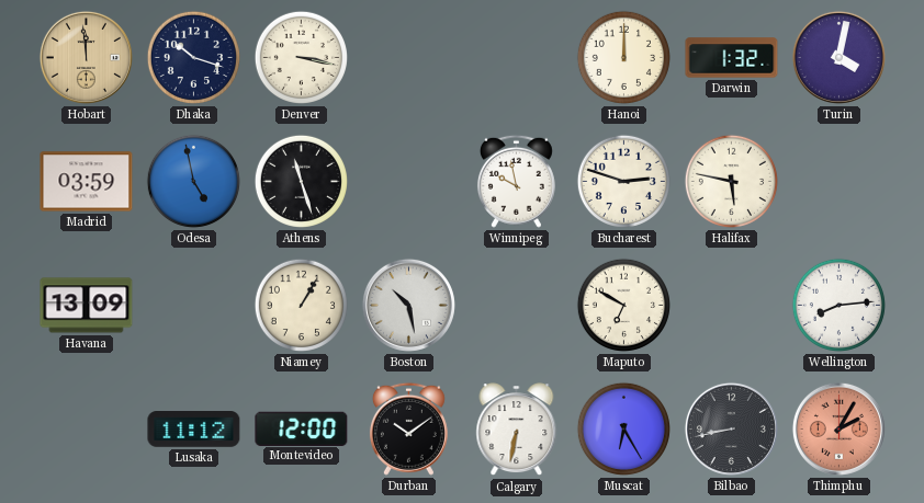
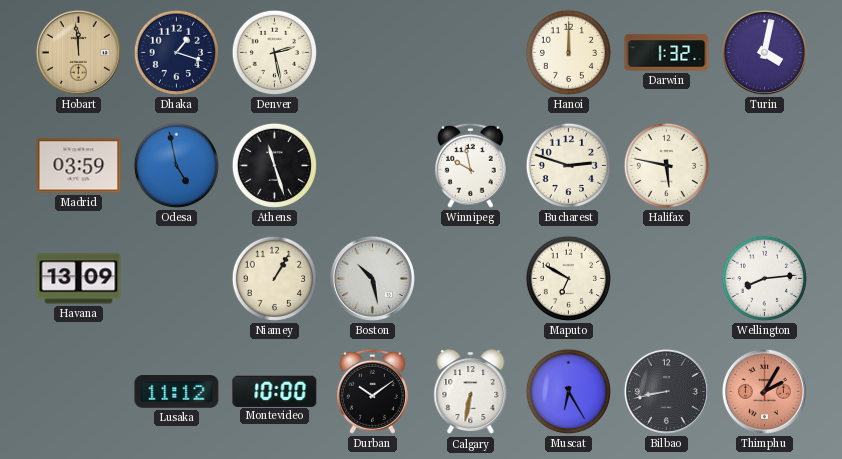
Dhaka: 10:18 -> 1:18 (176, 52)
Denver: 3:17 -> 2:28 (274, 52)
Montevideo: 12:00 -> 10:00 (275, 391)
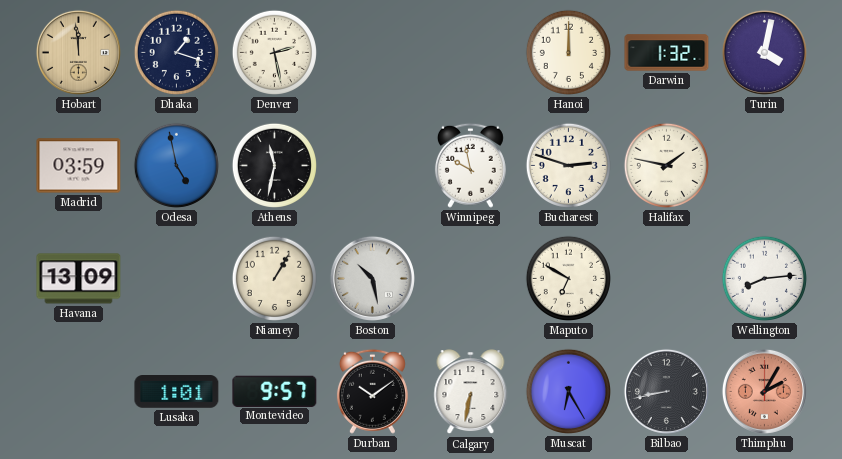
Athens: 11:27 -> 11:32 (274, 165)
Halifax: 5:47 -> 1:47 (666, 165)
Lusaka: 11:12 -> 1:01 (177, 392)
Montevideo: 10:00 -> 9:57 (275, 391)
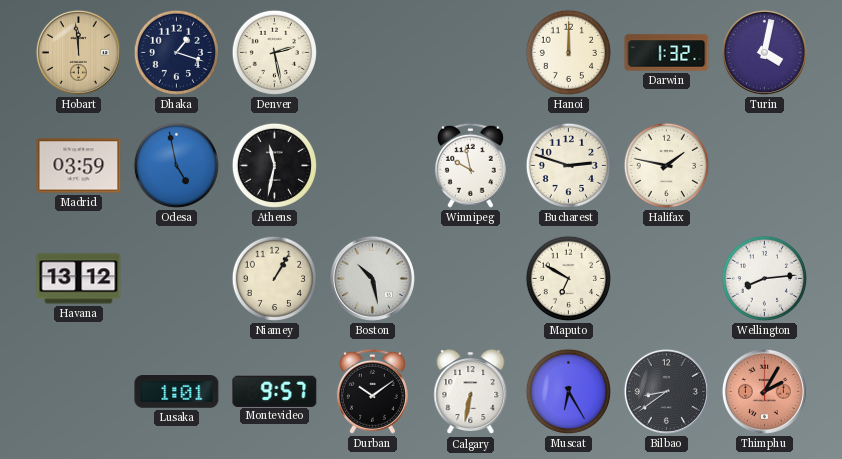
Havana: 13:09 -> 13:12 (79, 279)
Bilbao: 8:43 -> 8:39 (666, 391)
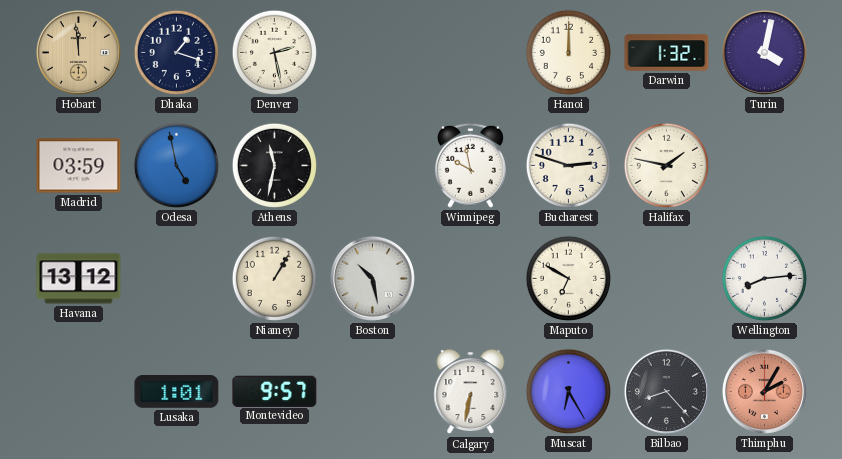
Durban: 10:09 -> none (372, 391)
Bilbao: 8:39 -> 8:23 (666, 391)
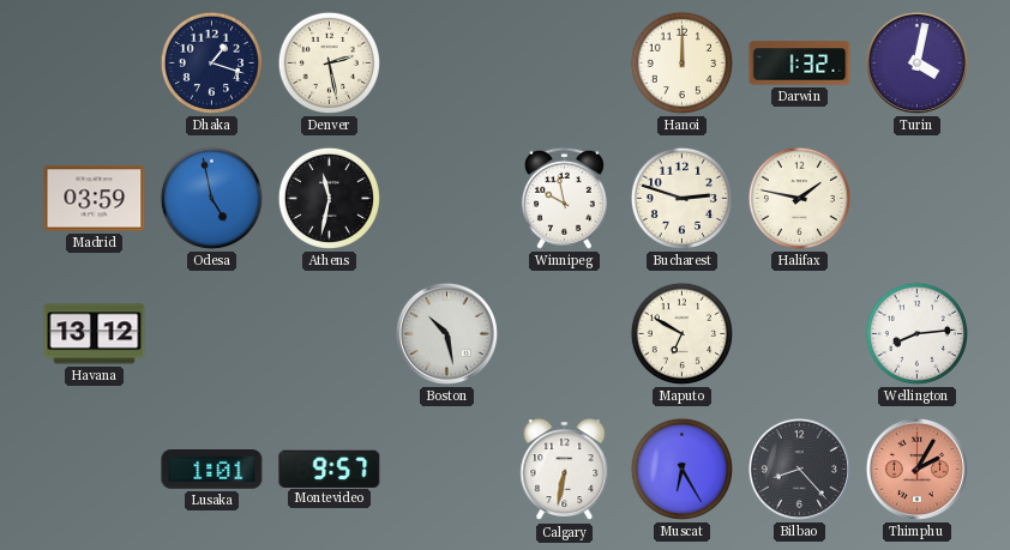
Hobart: 11:59 -> none (78, 52)
Niamey: 1:05 -> none (274, 278)
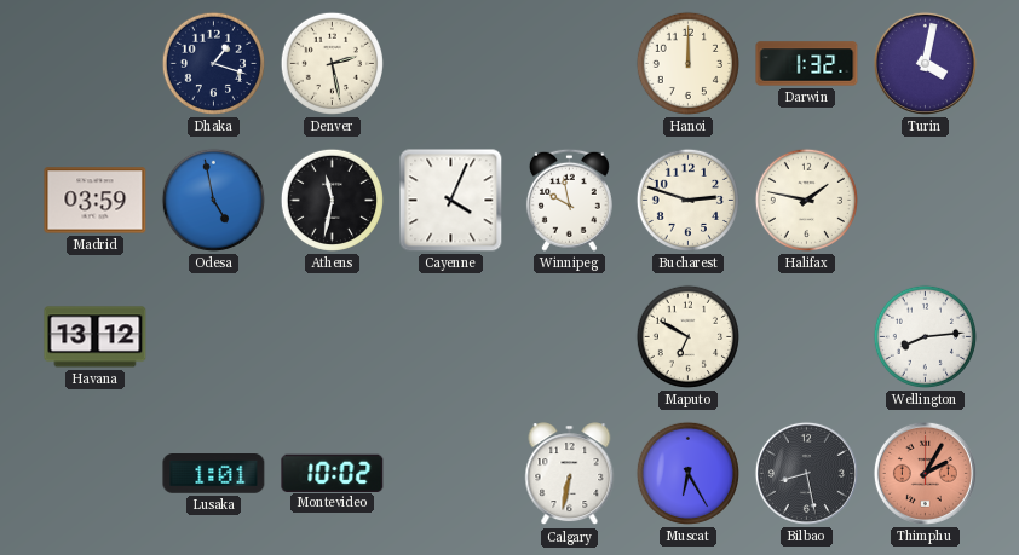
Cayenne: none -> 4:04 (451, 201)
Boston: 10:28 -> none (446, 333)
Montevideo: 9:57 -> 10:02 (333, 473)
Bilbao: 8:23 -> 8:28 (806, 473)
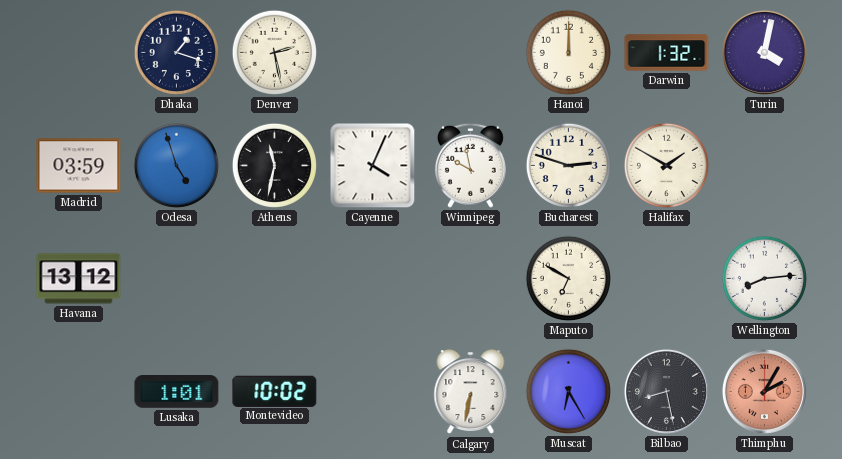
Odesa: 4:58 -> 4:57 (176, 165)
Halifax: 1:47 -> 1:50 (666, 165)
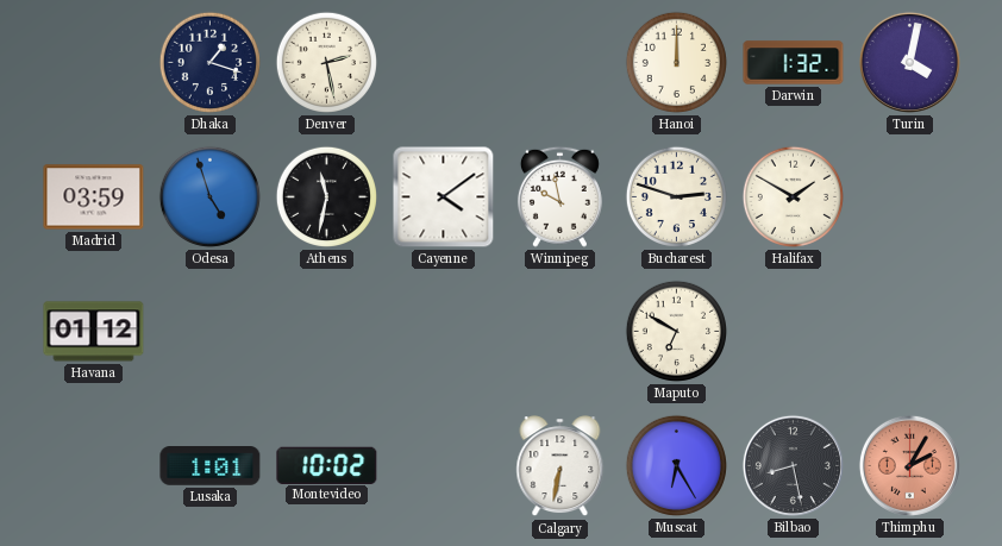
Cayenne: 4:04 -> 4:09 (444, 197)
Havana: 13:12 -> 01:12 (94, 332)
Wellington: 8:14 -> none (764, 278)
